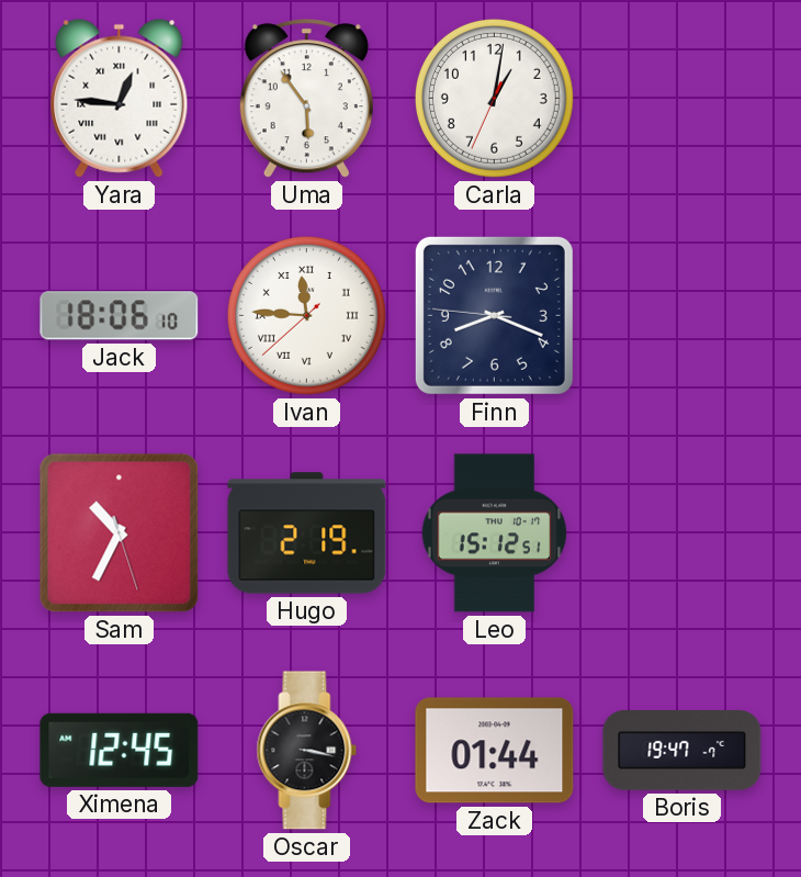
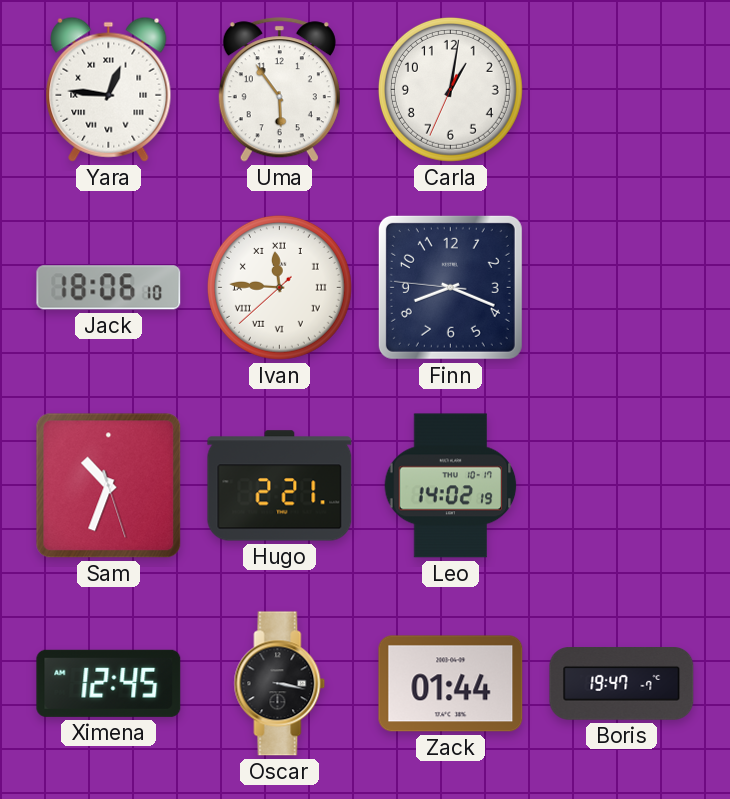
Sam: 10:34 -> 10:33 (109, 486)
Hugo: 2:19 -> 2:21 (280, 486)
Leo: 15:12 -> 14:02 (451, 486)
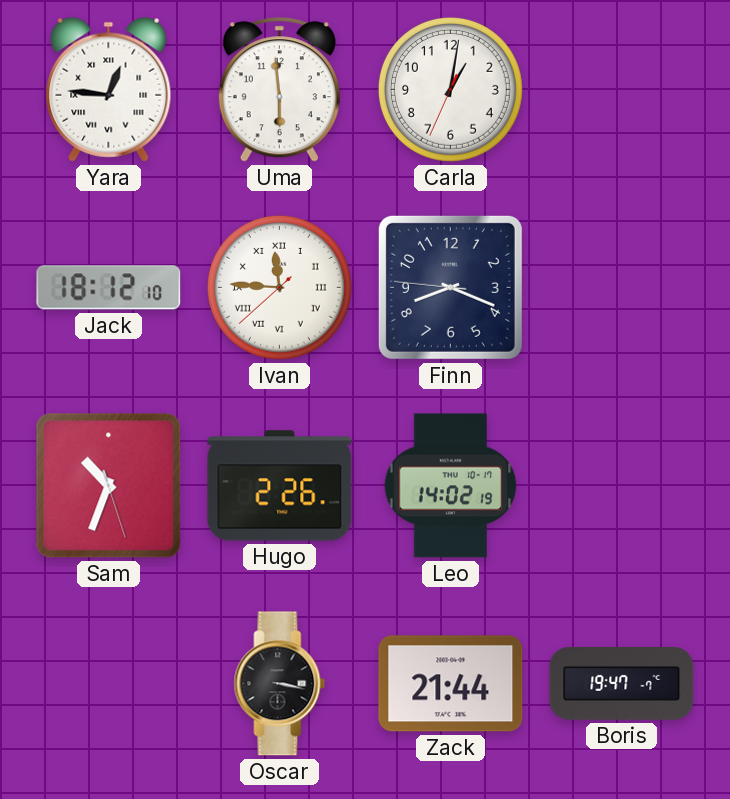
Uma: 5:54 -> 5:59 (279, 90)
Jack: 18:06 -> 18:12 (109, 288)
Hugo: 2:21 -> 2:26 (280, 486)
Ximena: 12:45 -> none (109, 683)
Zack: 01:44 -> 21:44 (451, 684)
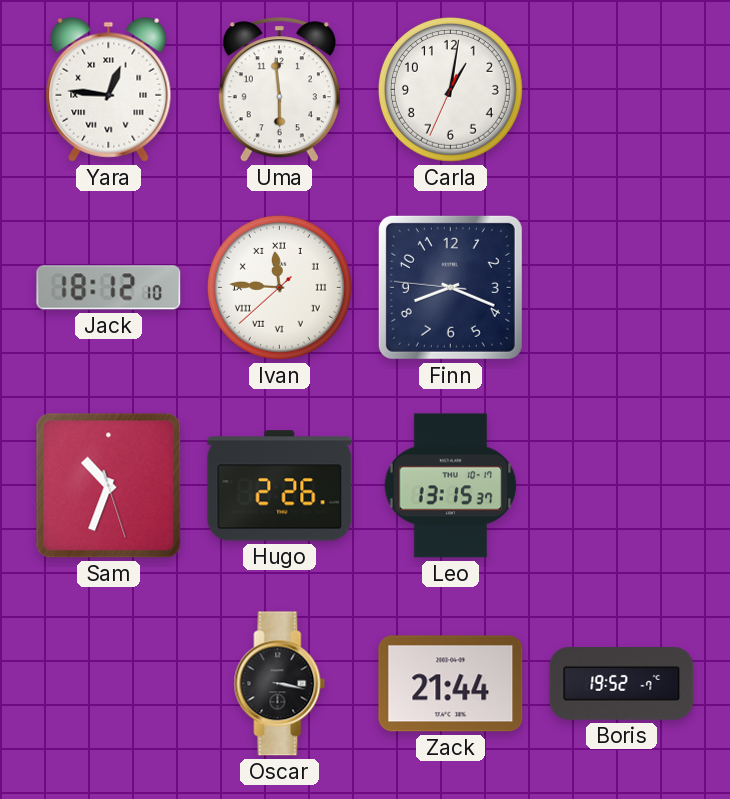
Leo: 14:02 -> 13:15 (451, 486)
Boris: 19:47 -> 19:52 (622, 684)
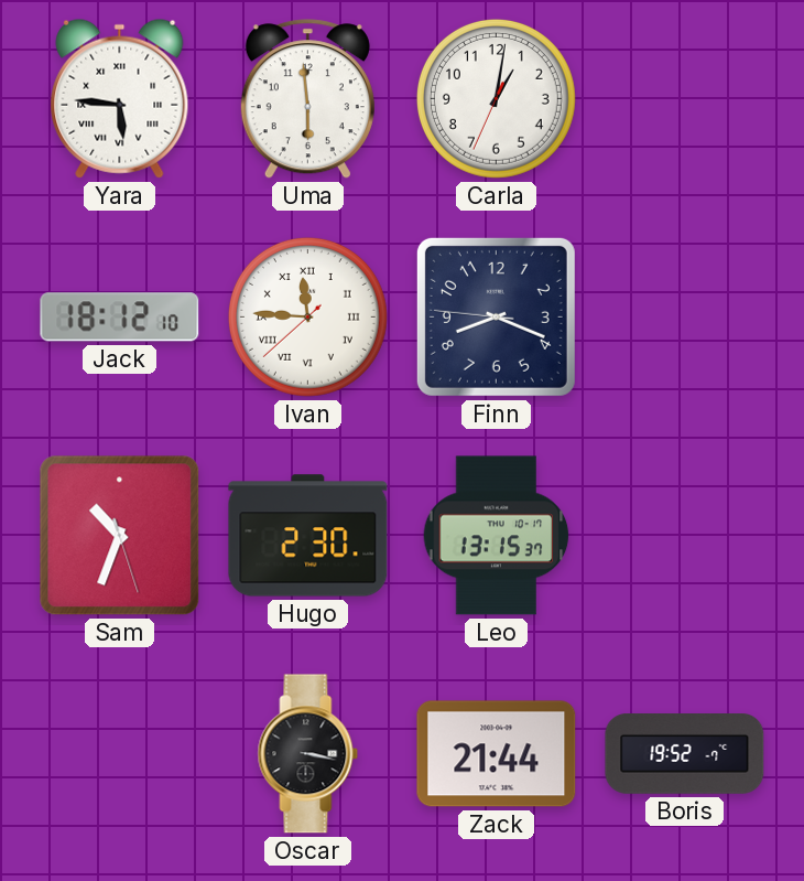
Yara: 12:46 -> 5:46 (120, 98)
Hugo: 2:26 -> 2:30 (308, 536)
